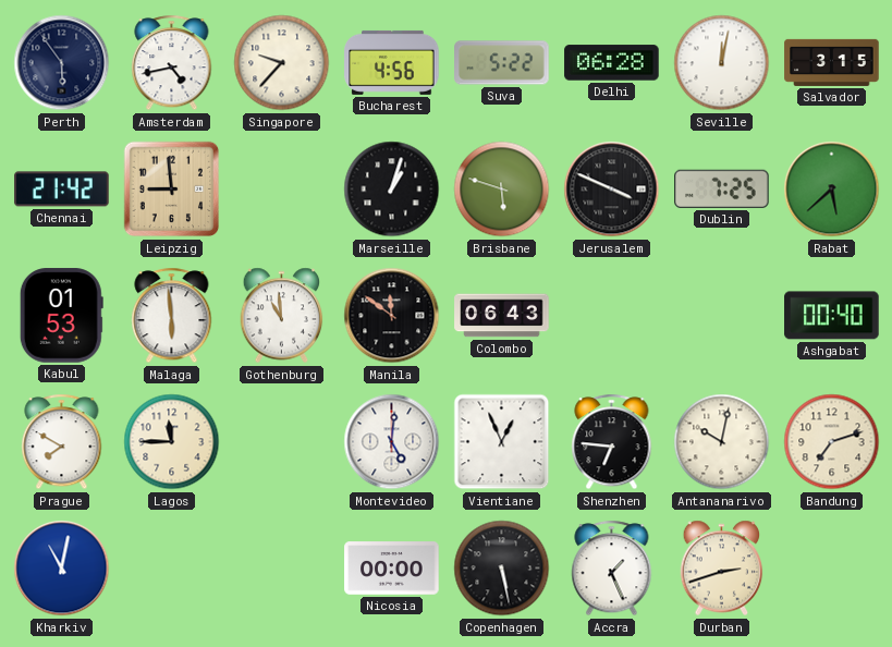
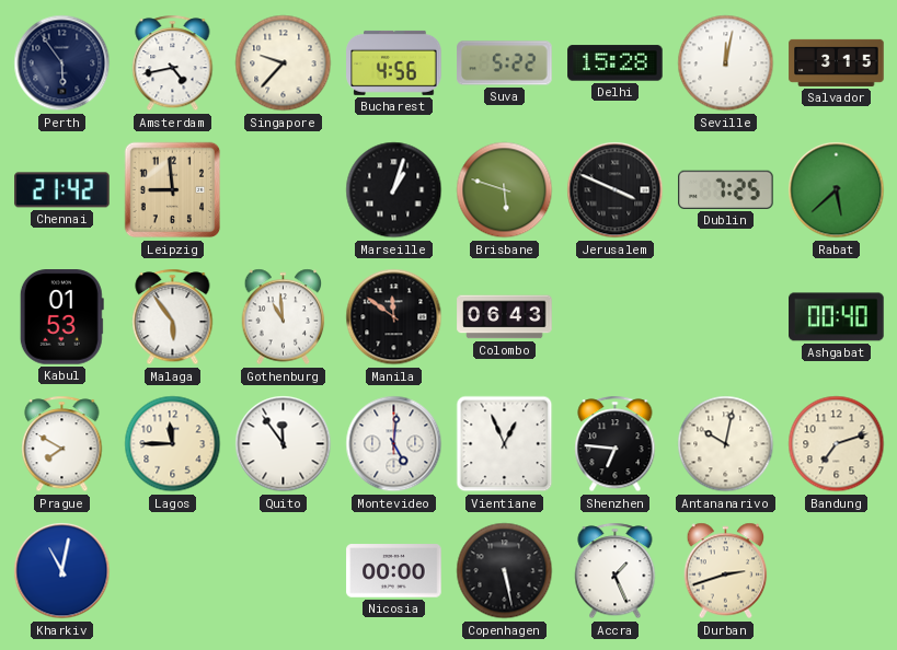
Delhi: 06:28 -> 15:28 (616, 63)
Malaga: 5:59 -> 5:54 (173, 317)
Quito: none -> 11:54 (284, 444)
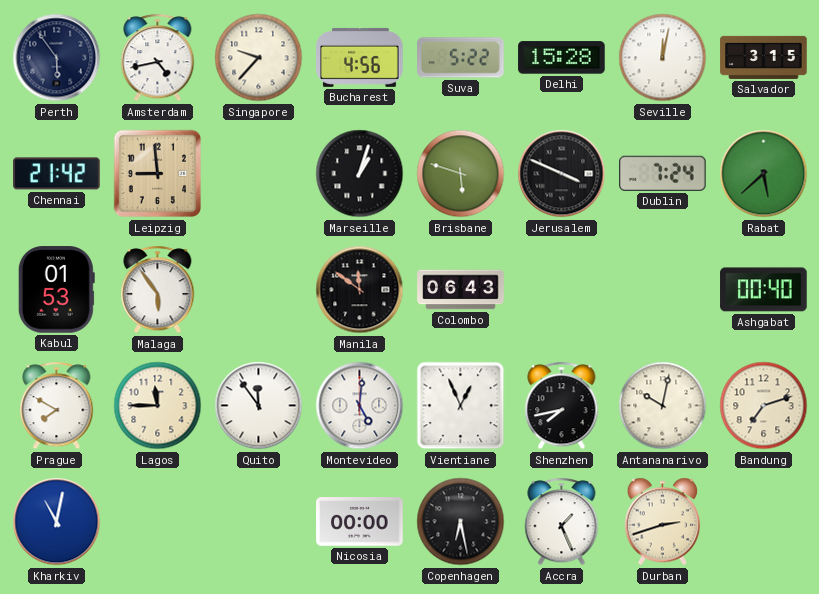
Dublin: 7:25 -> 7:24 (663, 173)
Gothenburg: 10:59 -> none (284, 317)
Shenzhen: 6:46 -> 7:43 (562, 406)
Copenhagen: 5:28 -> 6:28 (461, 522)
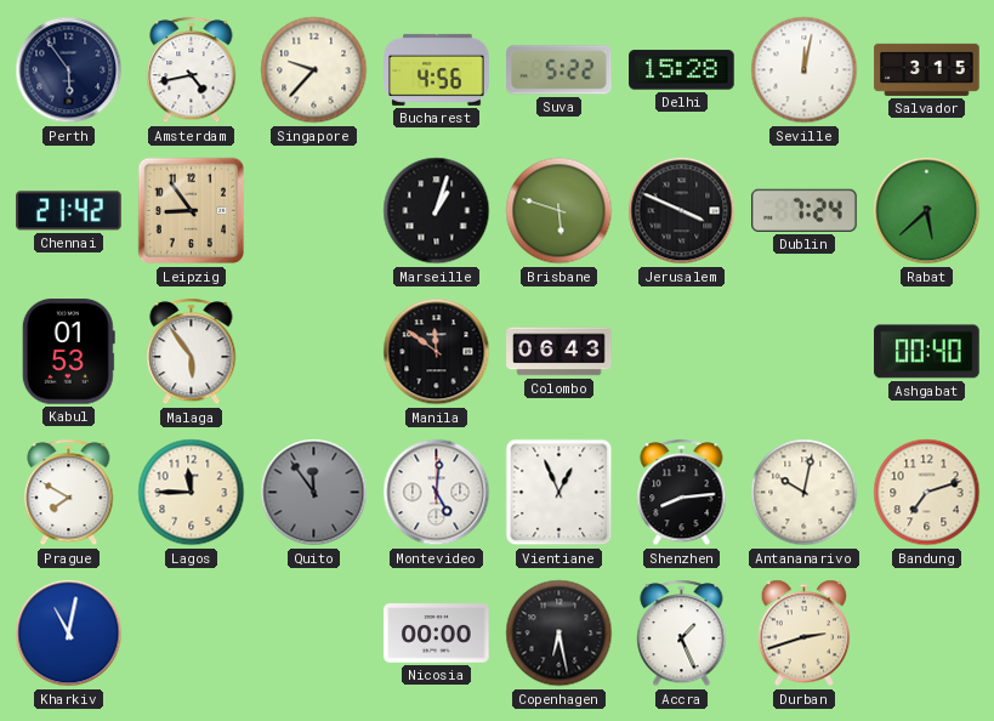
Leipzig: 8:59 -> 8:54 (192, 211)
Quito dial: white -> grey (314, 493)
Shenzhen: 7:43 -> 8:14 (682, 493)
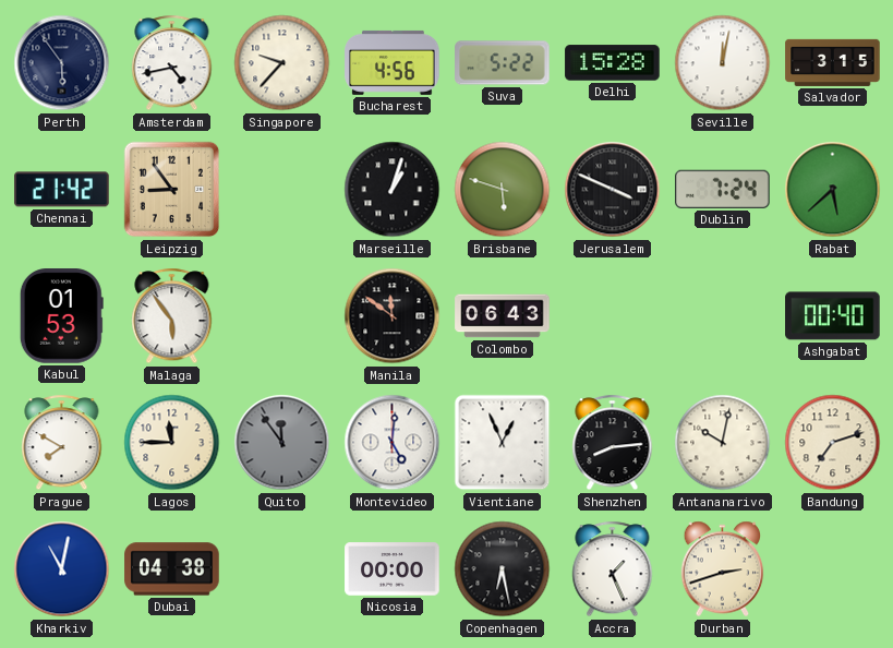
Dubai: none -> 04:38 (172, 569)
